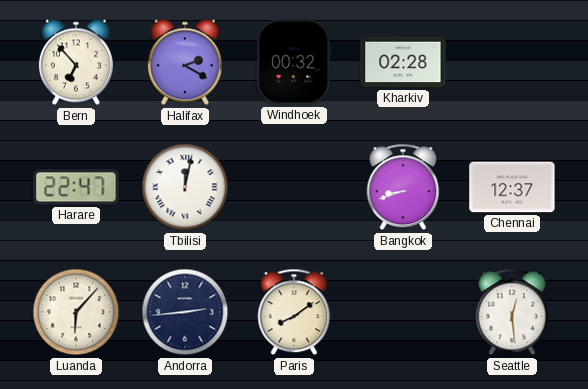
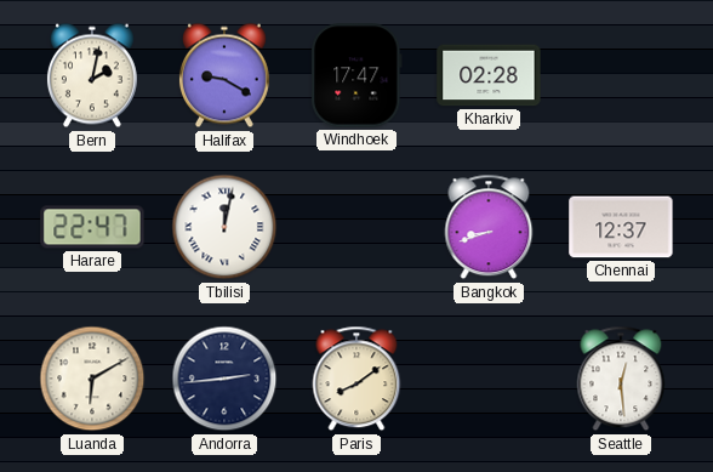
Bern: 6:53 -> 2:02 (92, 75)
Halifax: 2:20 -> 9:20 (224, 75)
Windhoek: 00:32 -> 17:47 (356, 75)
Luanda: 6:07 -> 6:10 (92, 379)
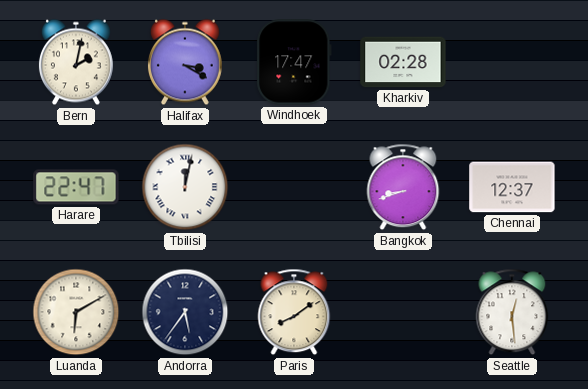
Halifax: 9:20 -> 3:20 (185, 62)
Andorra: 2:44 -> 5:36 (185, 312)
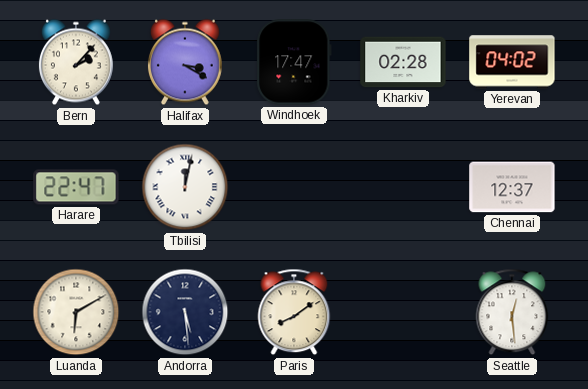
Bern: 2:02 -> 2:07 (76, 62)
Yerevan: none -> 04:02 (512, 62)
Bangkok: 8:42 -> none (403, 187)
Andorra: 5:36 -> 5:29 (185, 312)
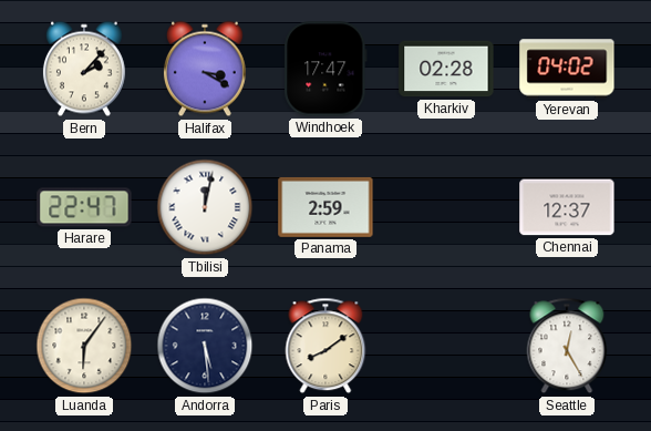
Panama: none -> 2:59 (325, 207)
Luanda: 6:10 -> 6:06 (84, 346)
Seattle: 12:29 -> 12:25 (567, 346)
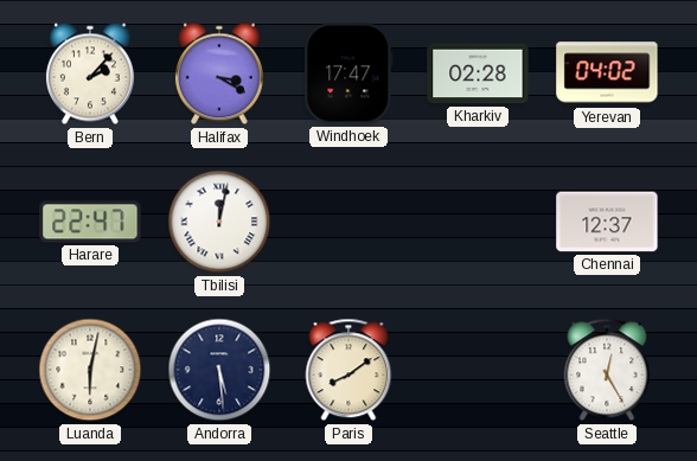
Panama: 2:59 -> none (325, 207)
Luanda: 6:06 -> 6:02 (90, 370)
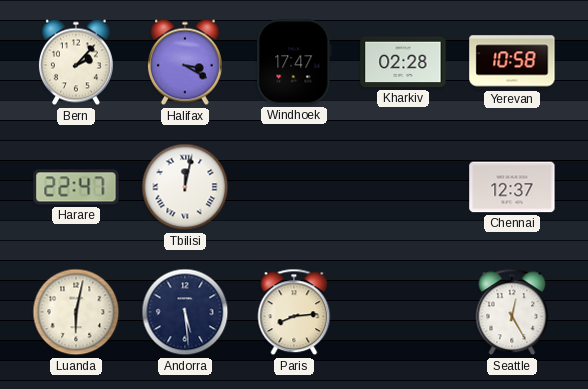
Yerevan: 04:02 -> 10:58 (512, 62)
Paris: 8:09 -> 8:14 (294, 312)
